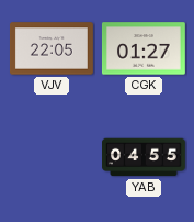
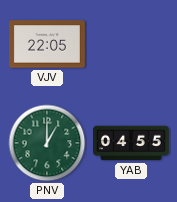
CGK: 01:27 -> none (144, 48)
PNV: none -> 1:00 (47, 143)
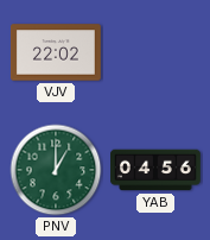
VJV: 22:05 -> 22:02 (56, 52)
YAB: 04:55 -> 04:56 (157, 170)
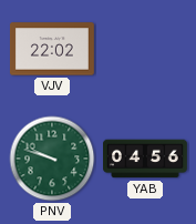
PNV: 1:00 -> 9:48 (52, 159)
